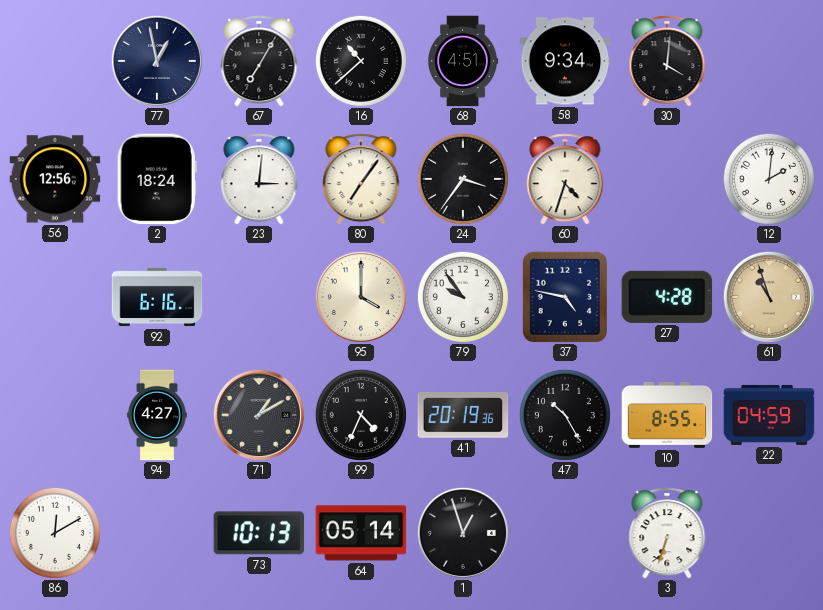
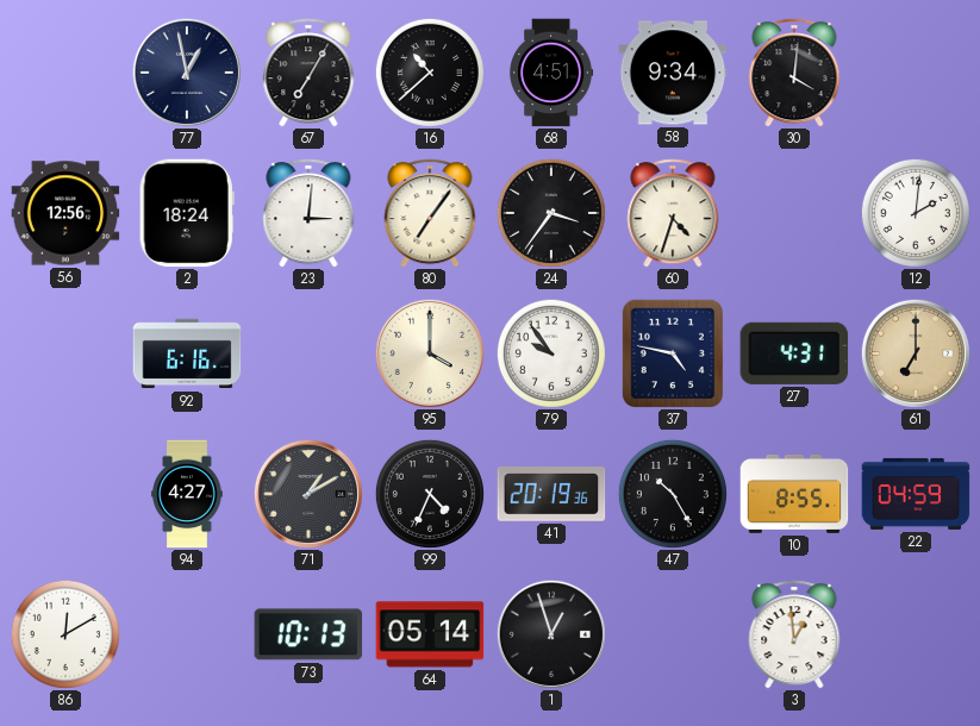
27: 4:28 -> 4:31 (794, 353)
61: 10:57 -> 7:00 (916, 353)
3: 6:33 -> 12:59 (794, 634)
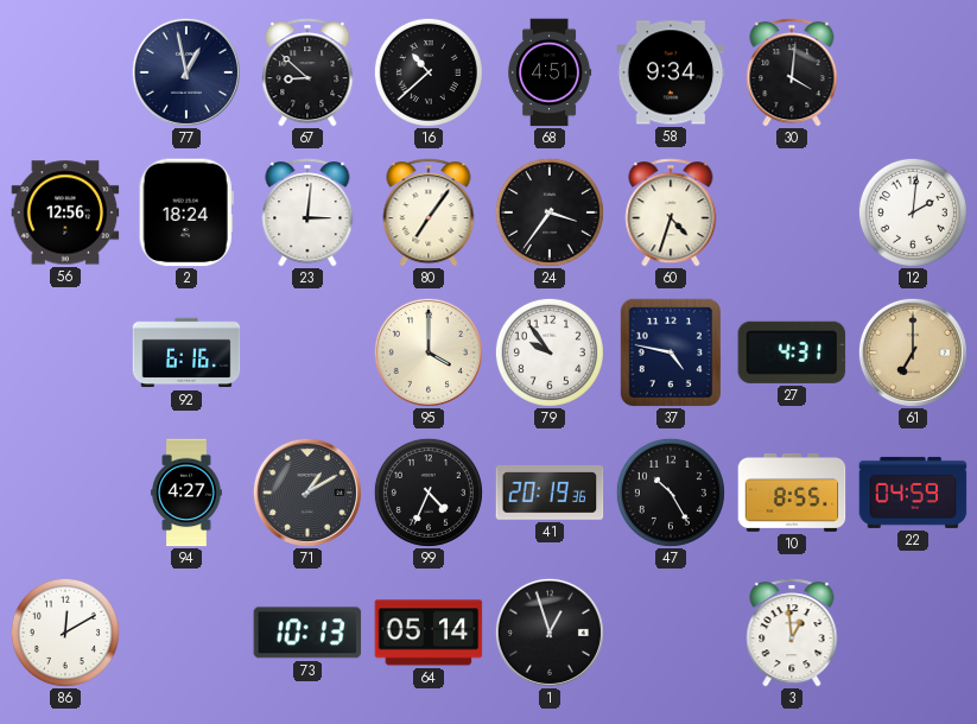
67: 7:05 -> 8:52 (307, 72)
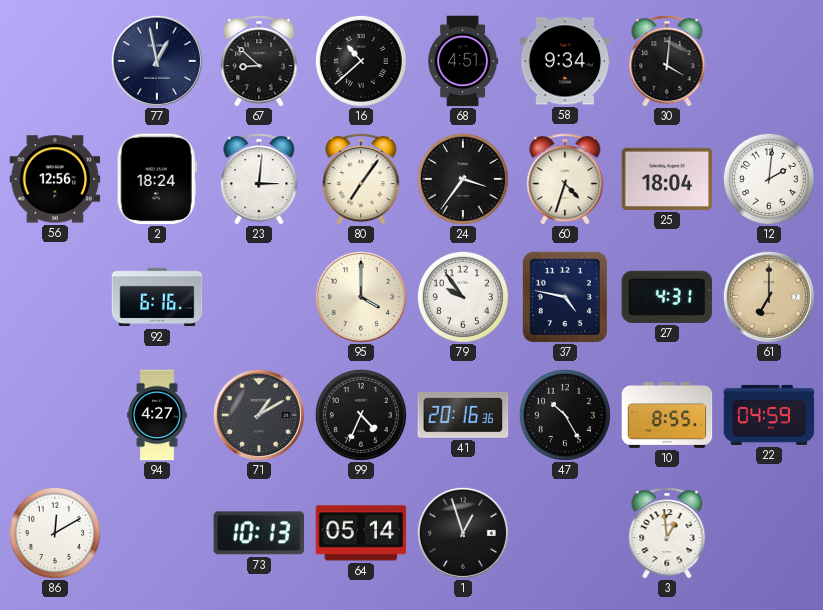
25: none -> 18:04 (667, 179)
41: 20:19 -> 20:16 (463, 415)
